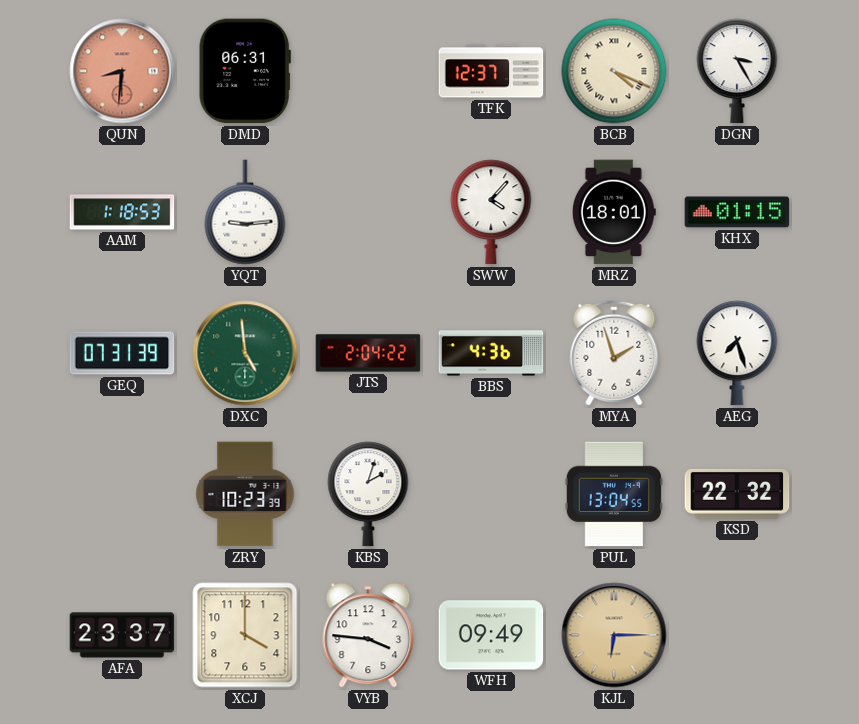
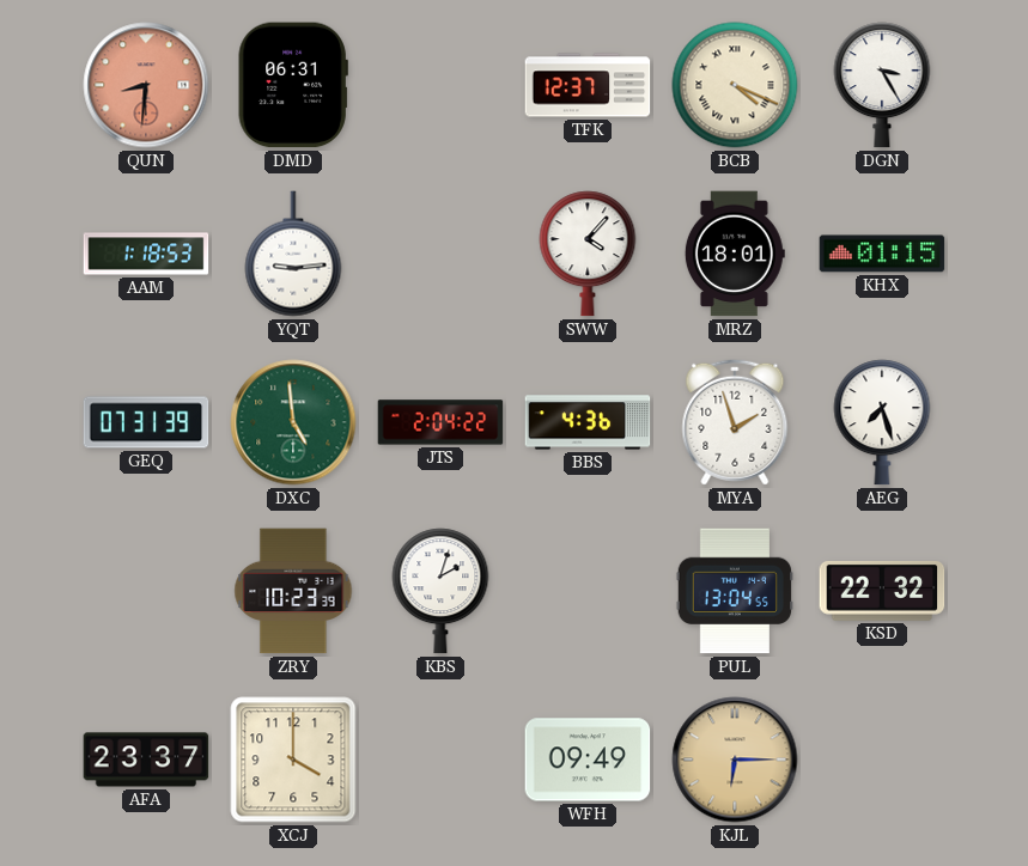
VYB: 3:46 -> none (368, 635)
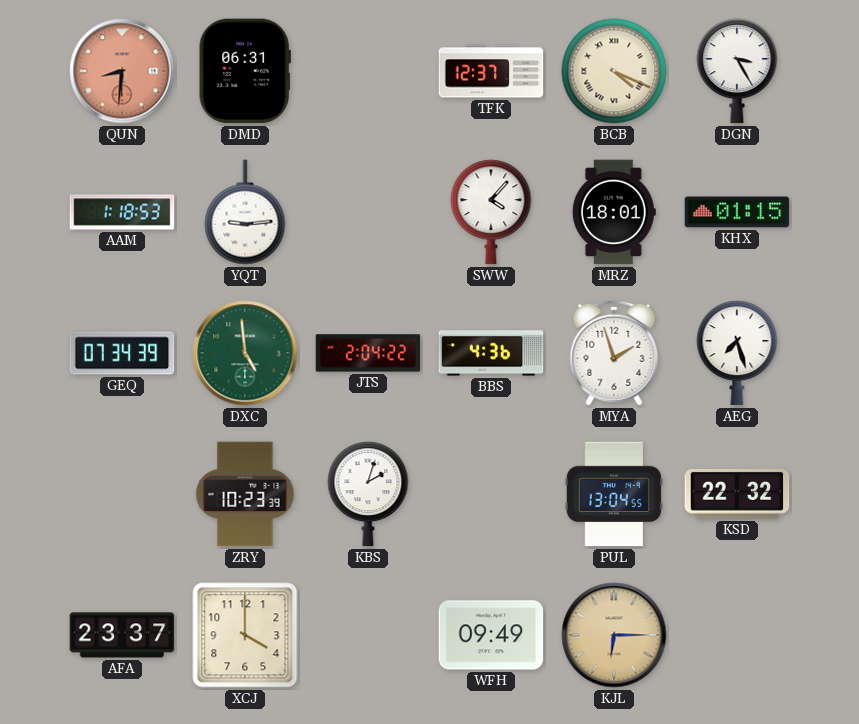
GEQ: 07:31 -> 07:34 (122, 353)
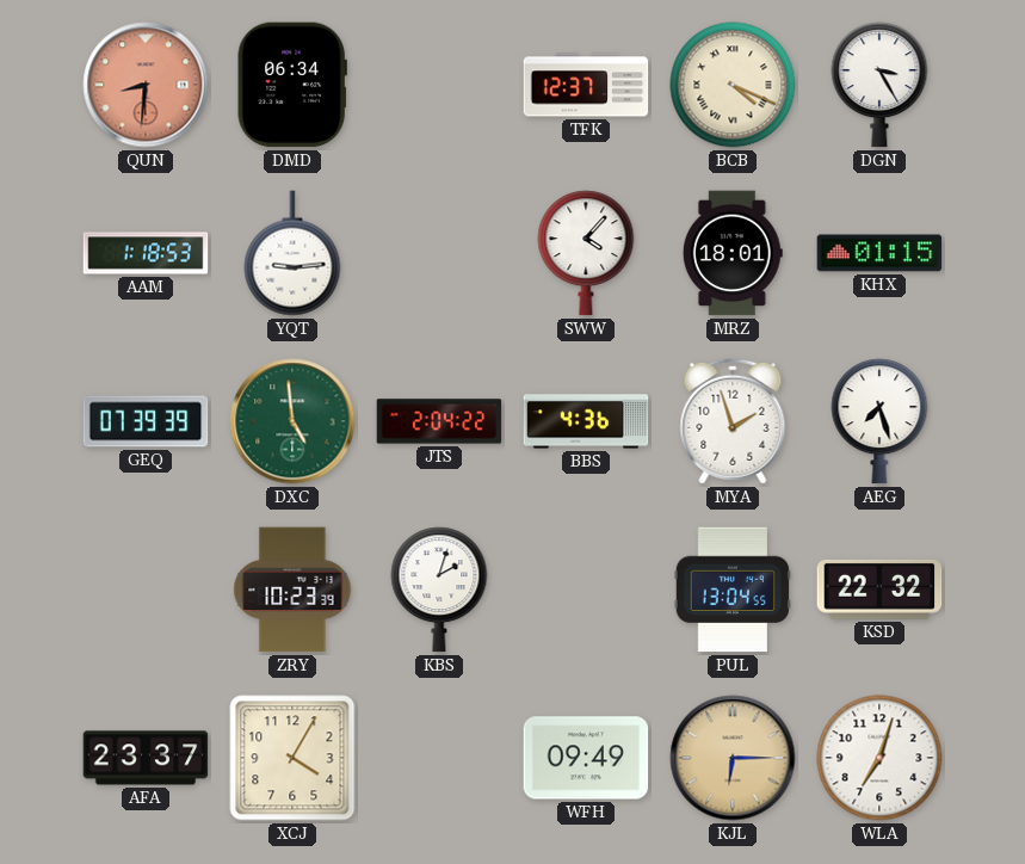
DMD: 06:31 -> 06:34 (292, 85)
GEQ: 07:34 -> 07:39 (146, 421)
XCJ: 4:00 -> 4:05 (292, 758)
WLA: none -> 7:03 (879, 758)
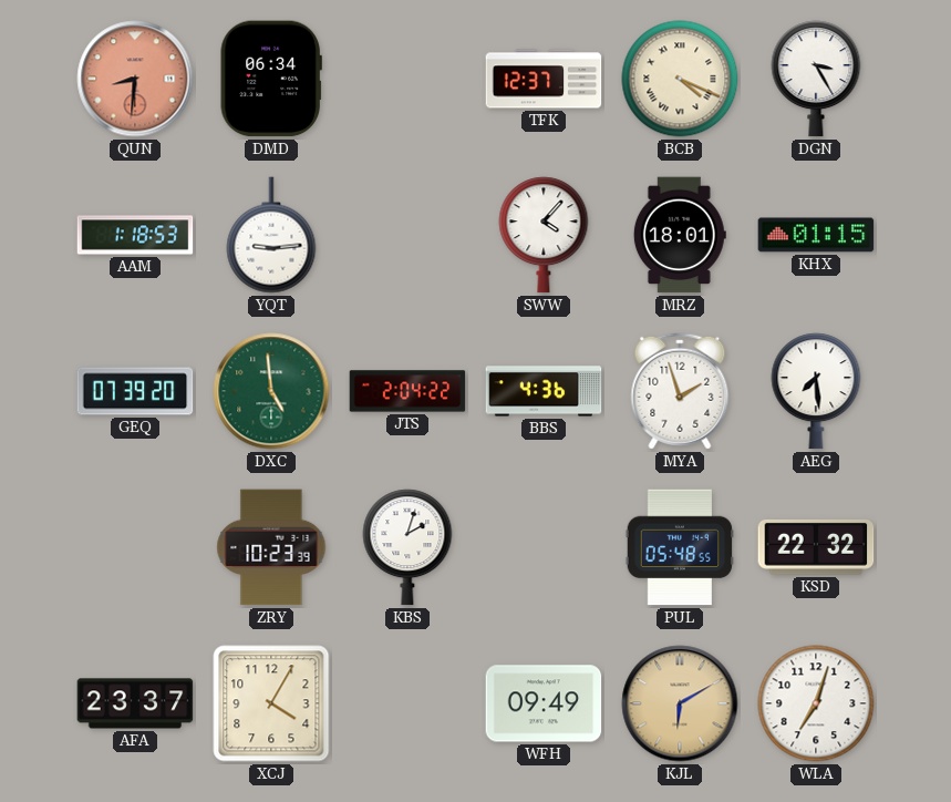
GEQ: 07:39:39 -> 07:39:20 (135, 391)
AEG: 7:27 -> 7:29 (816, 391)
PUL: 13:04 -> 05:48 (679, 547)
KJL: 6:15 -> 6:10 (680, 703)
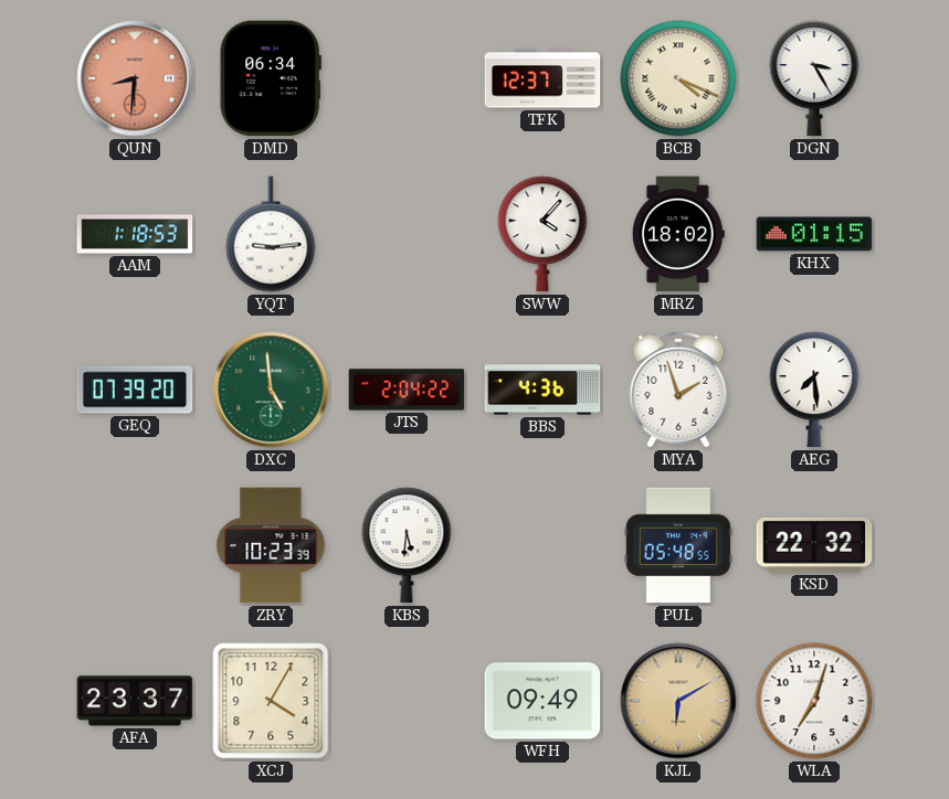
MRZ: 18:01 -> 18:02 (678, 234)
KBS: 2:03 -> 5:31 (407, 545)
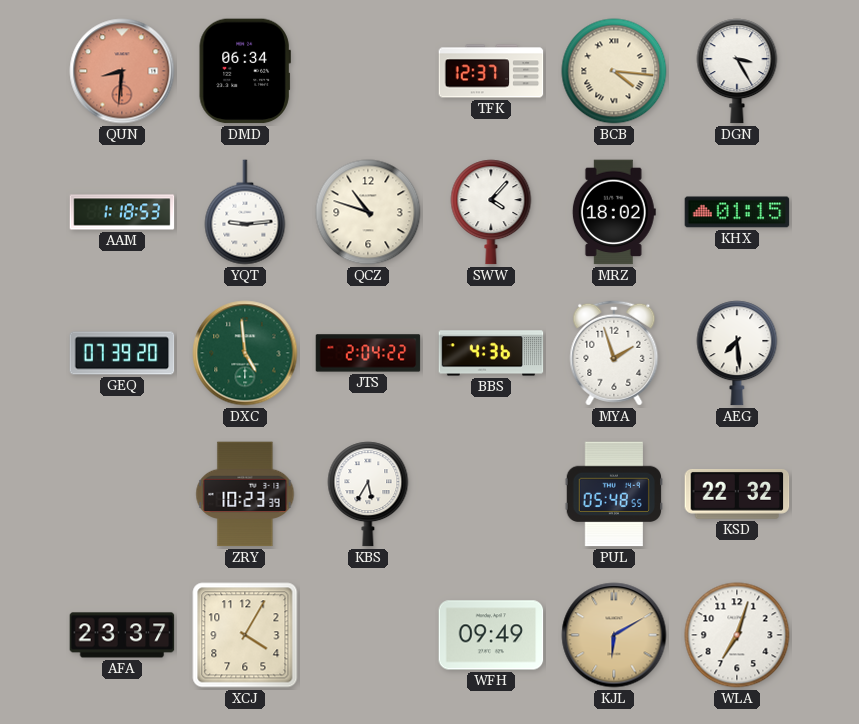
BCB: 4:19 -> 4:16 (614, 71)
QCZ: none -> 10:48 (368, 212)
KBS: 5:31 -> 5:35 (368, 494)
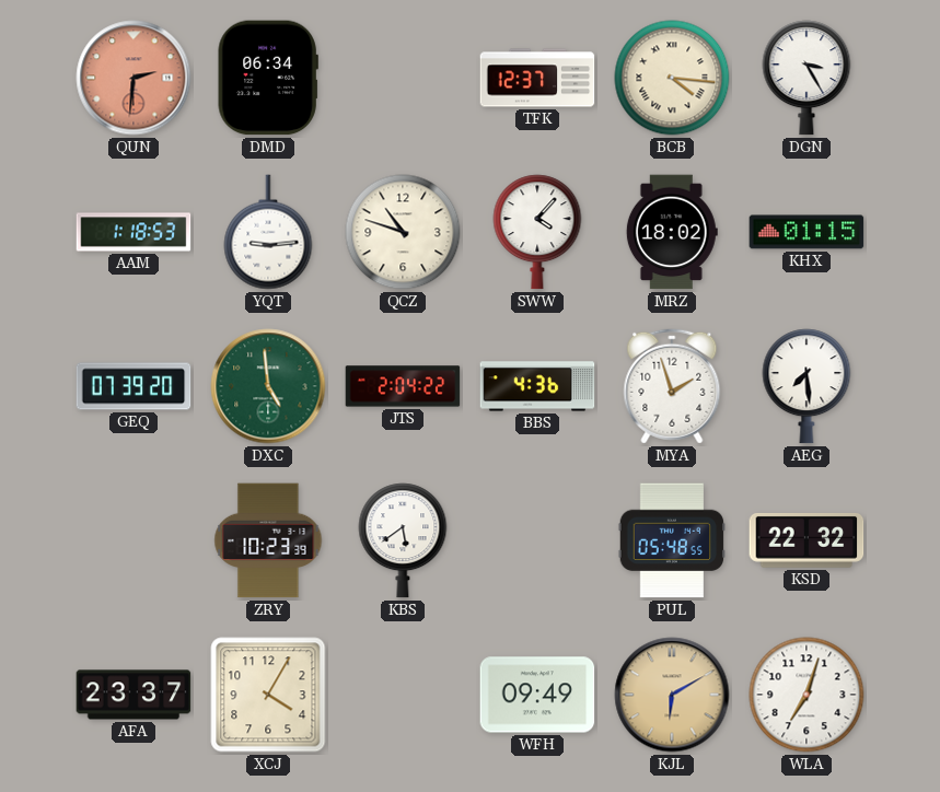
QUN: 8:31 -> 2:31 (134, 78)
KBS: 5:35 -> 5:39 (403, 540)
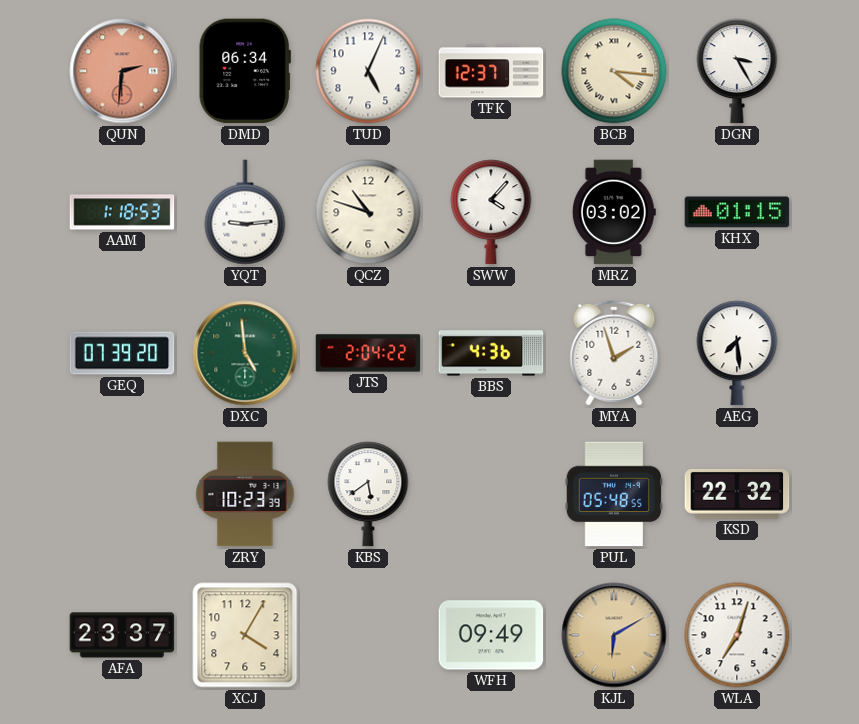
TUD: none -> 5:04 (368, 71)
MRZ: 18:02 -> 03:02 (614, 212)
